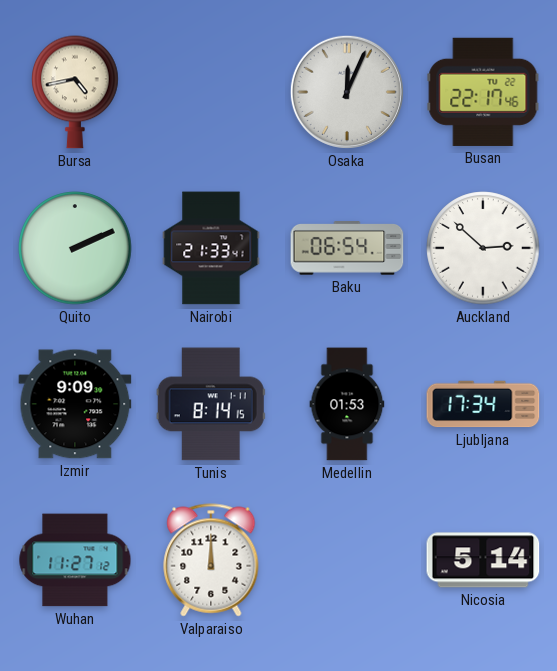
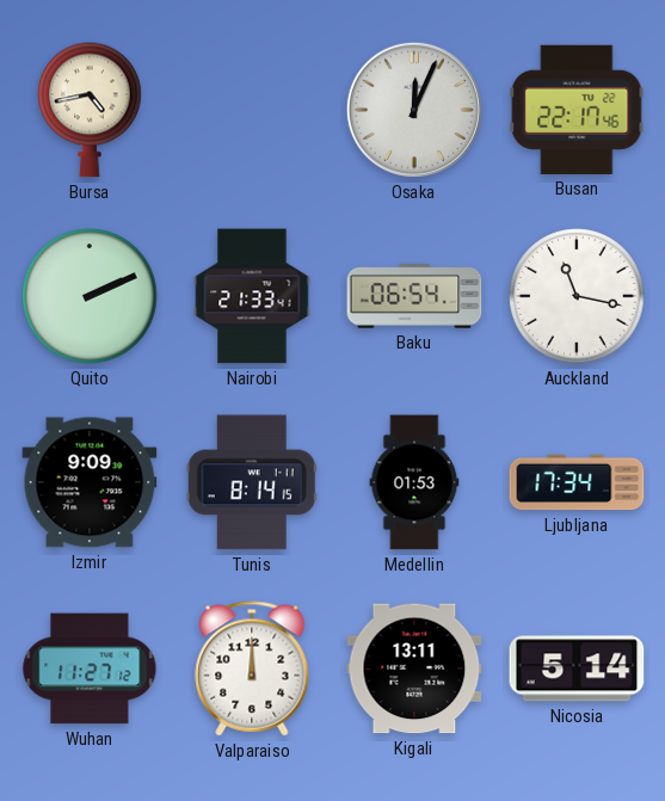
Auckland: 2:52 -> 11:17 (577, 296)
Kigali: none -> 13:11 (414, 668)
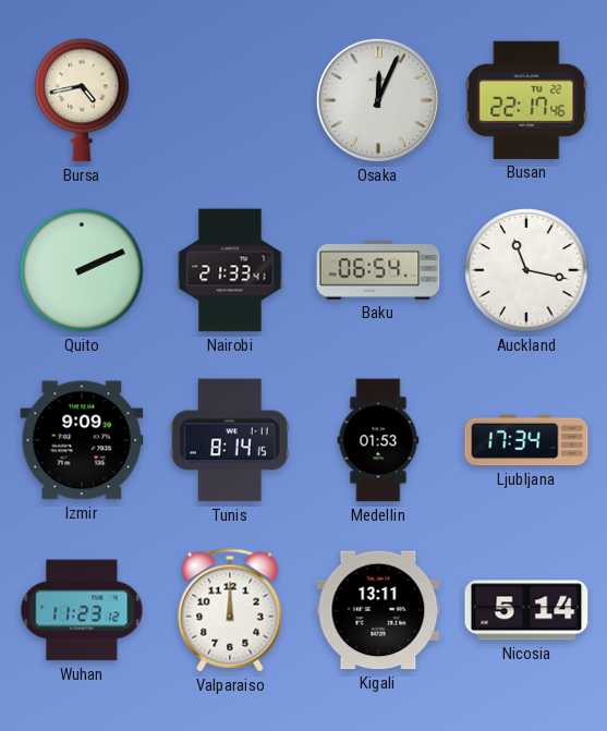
Wuhan: 11:27 -> 11:23 (82, 610)
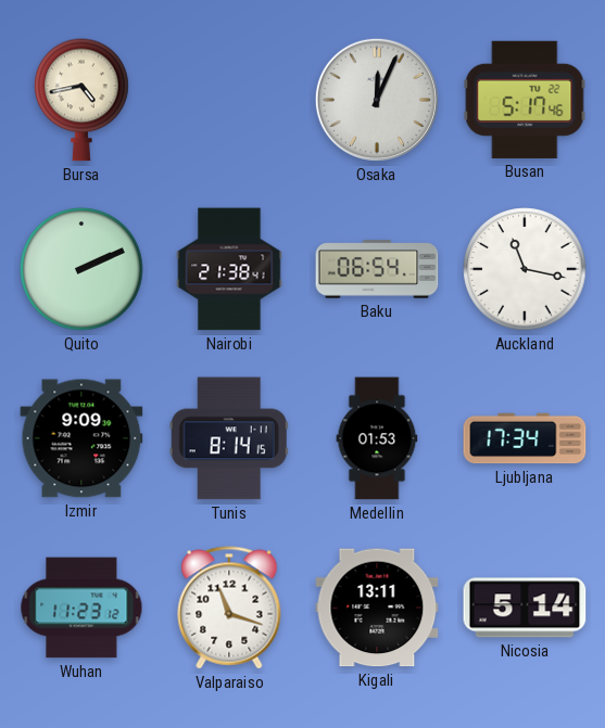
Busan: 22:17 -> 5:17 (525, 100)
Nairobi: 21:33 -> 21:38 (229, 269)
Valparaiso: 12:00 -> 11:18 (229, 608)
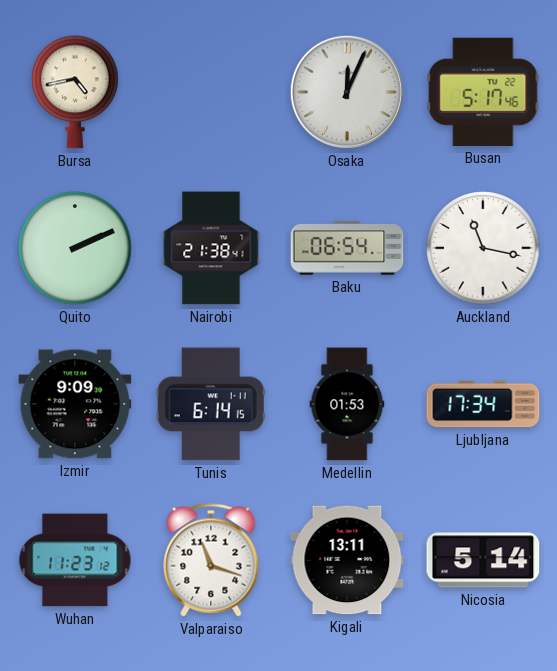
Tunis: 8:14 -> 6:14 (211, 404)
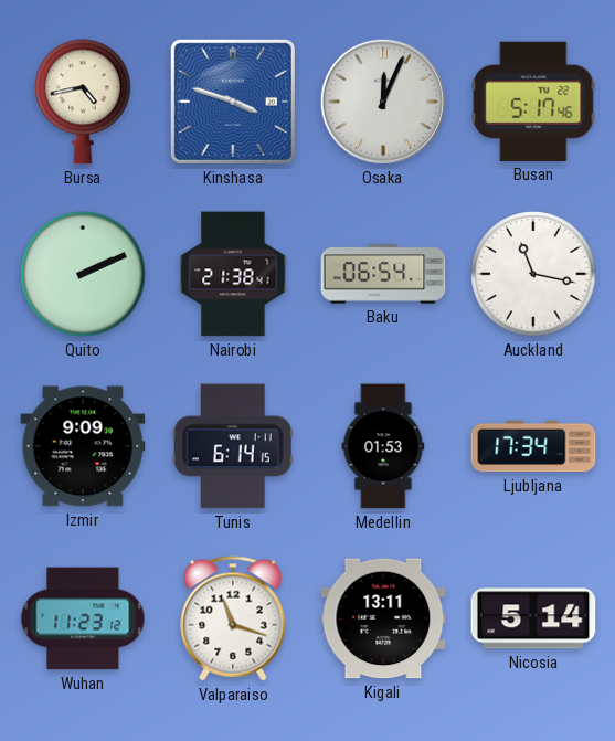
Kinshasa: none -> 3:48 (233, 102)
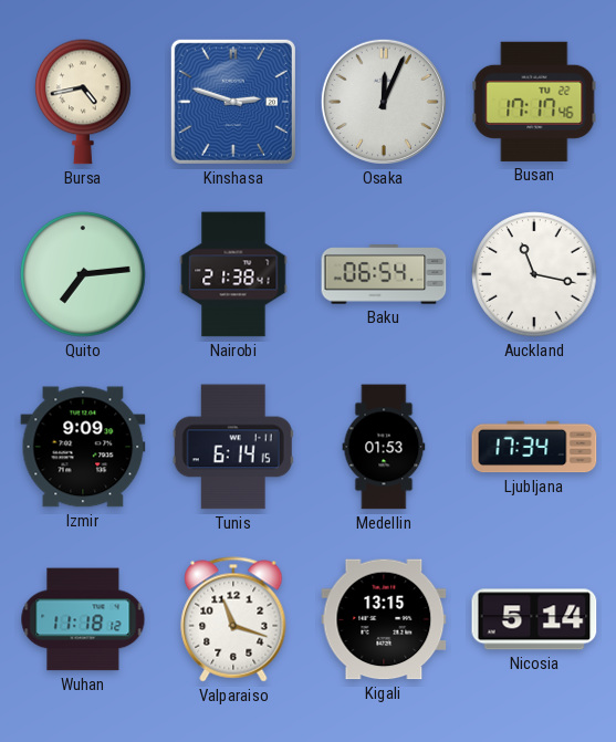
Kinshasa: 3:48 -> 2:48 (233, 102)
Busan: 5:17 -> 17:17 (534, 102)
Quito: 2:11 -> 7:14 (83, 274)
Wuhan: 11:23 -> 11:18 (83, 619)
Kigali: 13:11 -> 13:15 (384, 619)
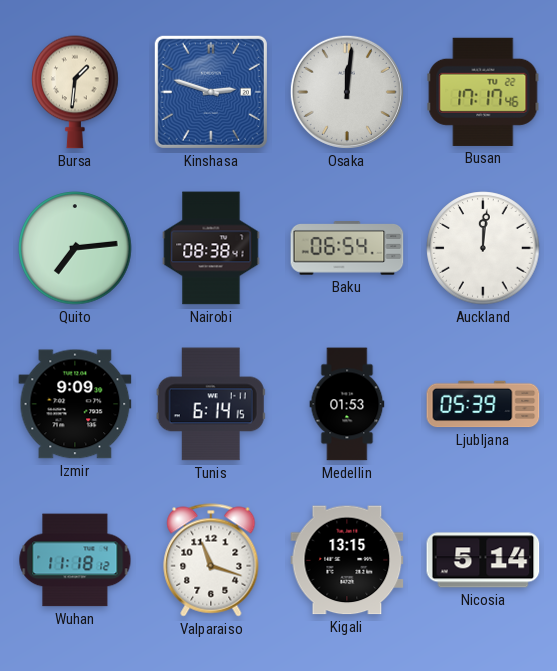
Bursa: 4:43 -> 1:31 (75, 92)
Osaka: 12:04 -> 12:01 (347, 92)
Nairobi: 21:38 -> 08:38 (211, 248)
Auckland: 11:17 -> 12:01 (483, 248)
Ljubljana: 17:34 -> 05:39 (483, 404)
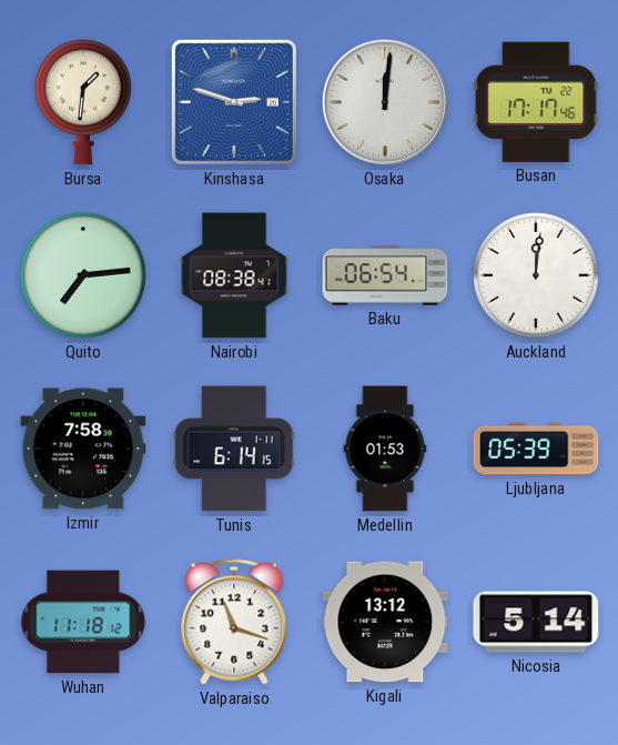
Izmir: 9:09 -> 7:58 (83, 449)
Kigali: 13:15 -> 13:12 (385, 622)
